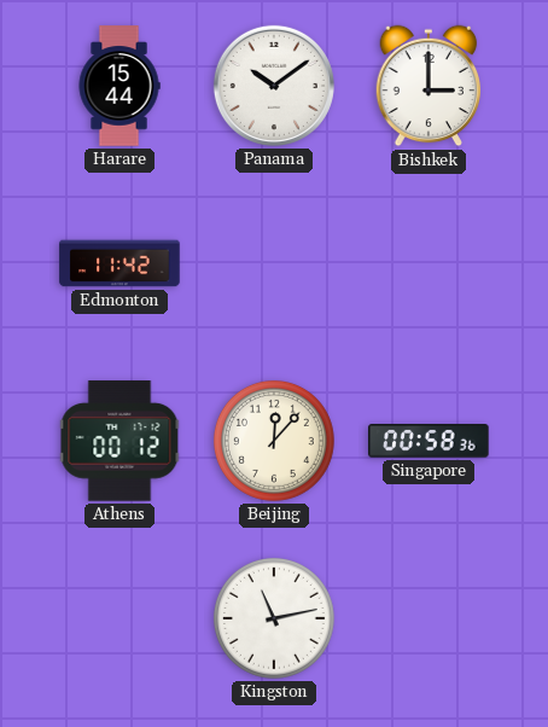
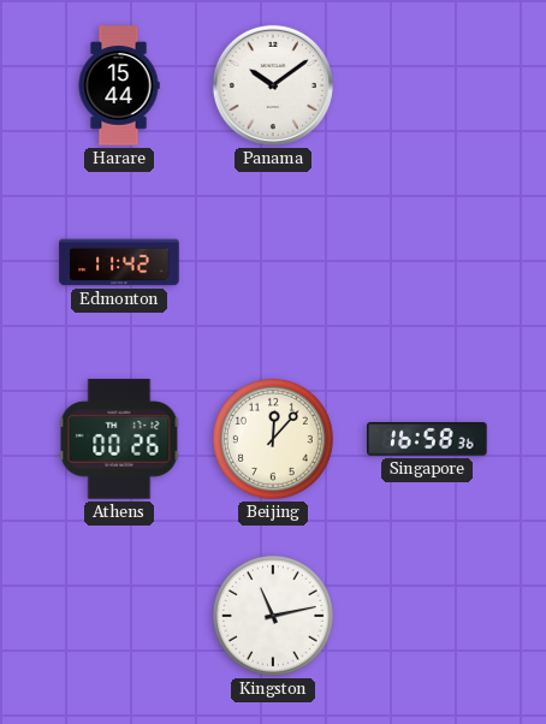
Bishkek: 3:00 -> none (429, 86)
Athens: 00:12 -> 00:26 (119, 439)
Singapore: 00:58 -> 16:58 (427, 440)
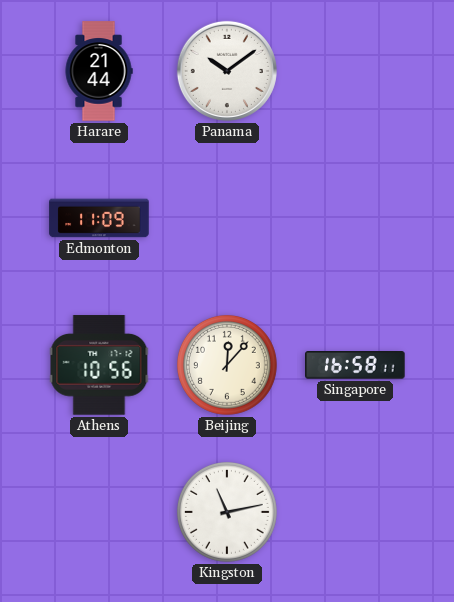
Harare: 15:44 -> 21:44 (99, 71)
Edmonton: 11:42 -> 11:09 (99, 218)
Athens: 00:26 -> 10:56 (99, 365)
Singapore: 16:58:36 -> 16:58:11 (355, 366)
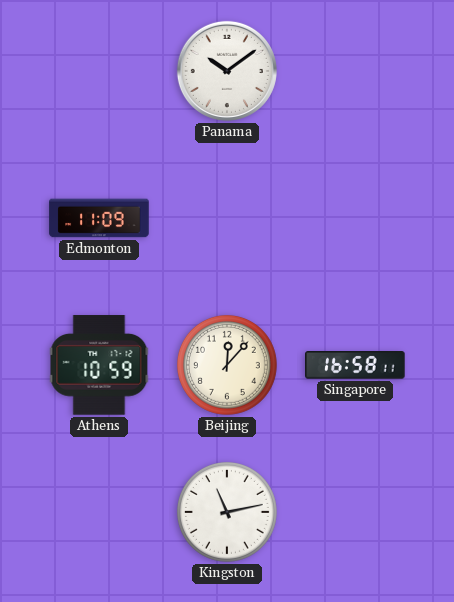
Harare: 21:44 -> none (99, 71)
Athens: 10:56 -> 10:59 (99, 365)
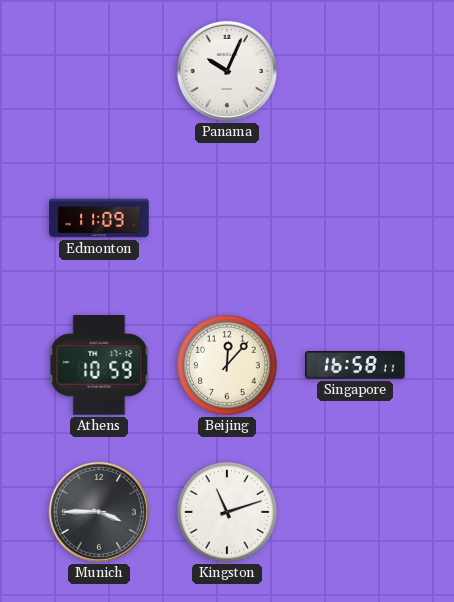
Panama: 10:09 -> 10:04 (227, 71)
Munich: none -> 3:45 (99, 512)
Kingston: 11:13 -> 11:12 (227, 512)
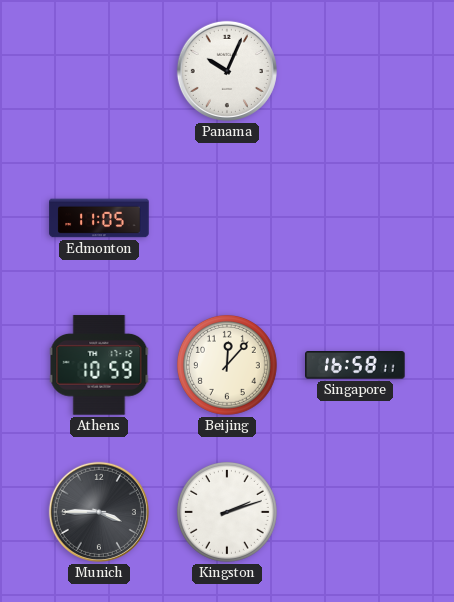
Edmonton: 11:09 -> 11:05 (99, 218)
Kingston: 11:12 -> 2:12 (227, 512)
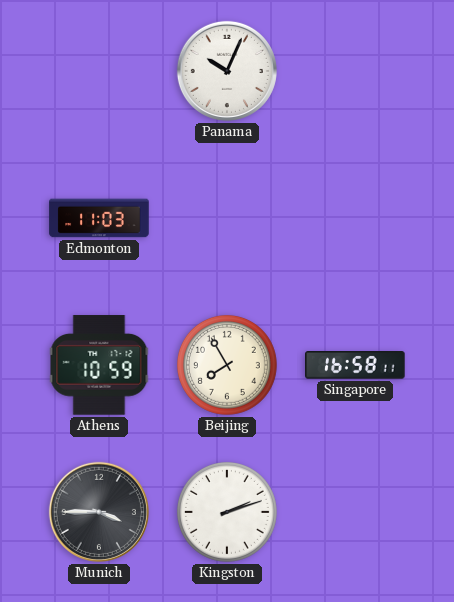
Edmonton: 11:05 -> 11:03 (99, 218)
Beijing: 12:07 -> 7:55 (227, 365)
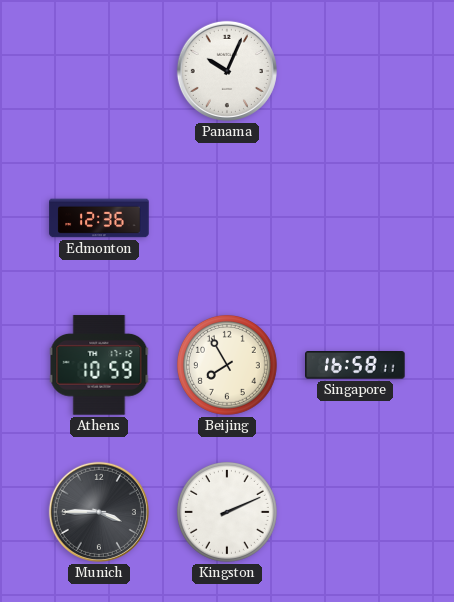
Edmonton: 11:03 -> 12:36 (99, 218)
Kingston: 2:12 -> 2:11 (227, 512)
